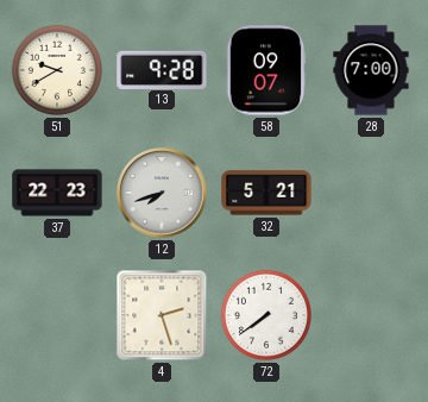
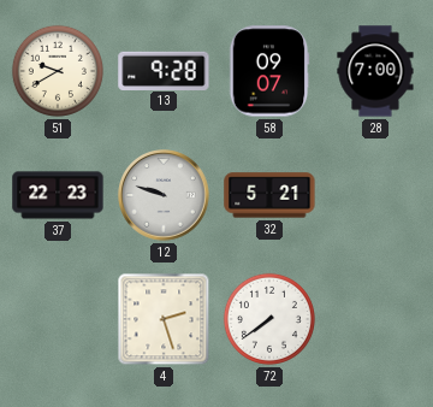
12: 7:42 -> 9:48 (164, 195)
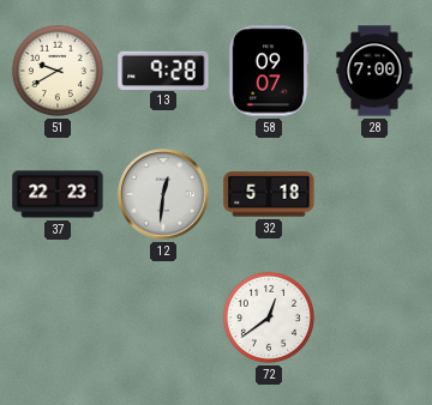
12: 9:48 -> 12:31 (163, 194)
32: 5:21 -> 5:18 (269, 194)
4: 2:27 -> none (164, 319)
72: 7:39 -> 12:39 (269, 318)
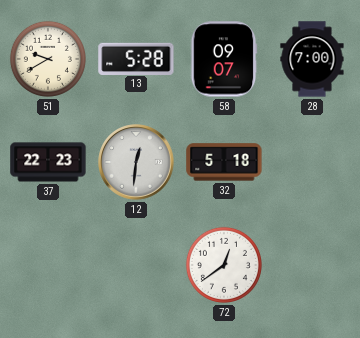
13: 9:28 -> 5:28 (136, 58)
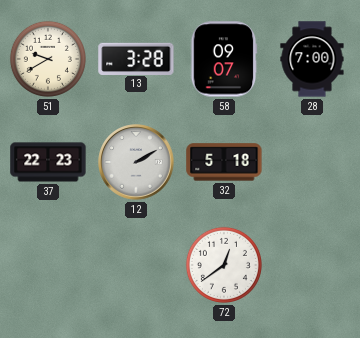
13: 5:28 -> 3:28 (136, 58)
12: 12:31 -> 2:10 (136, 162)
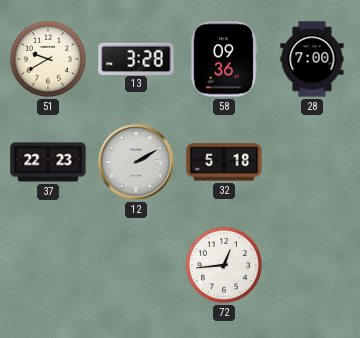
58: 09:07 -> 09:36 (224, 59)
72: 12:39 -> 12:44 (224, 265)
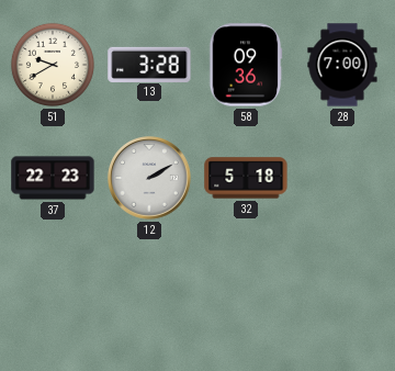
72: 12:44 -> none (224, 265)
